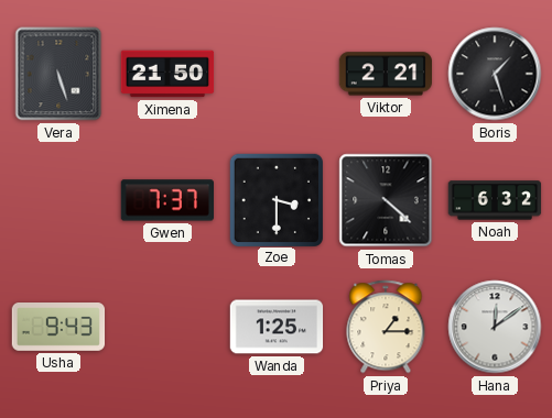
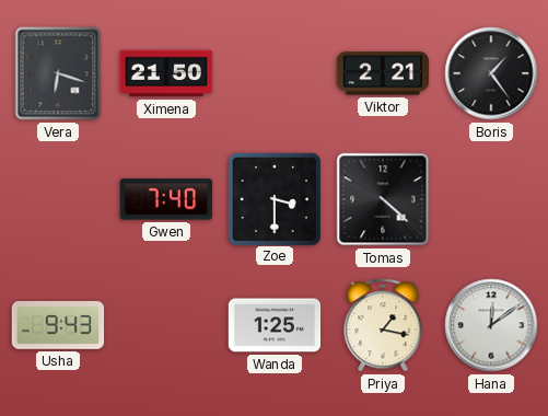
Vera: 5:27 -> 6:18 (58, 73)
Boris: 1:27 -> 1:24 (491, 73)
Gwen: 7:37 -> 7:40 (165, 199)
Noah: 6:32 -> none (495, 200)
Priya: 1:15 -> 1:17 (383, 325)
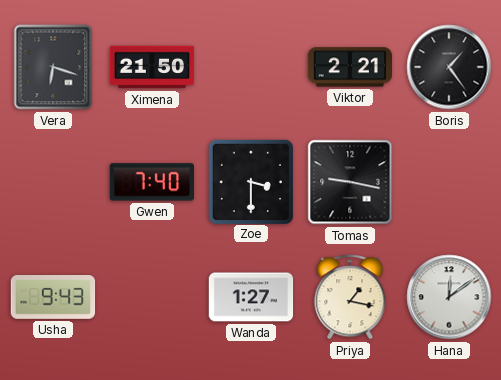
Tomas: 4:22 -> 9:17 (350, 182)
Wanda: 1:25 -> 1:27 (251, 297)
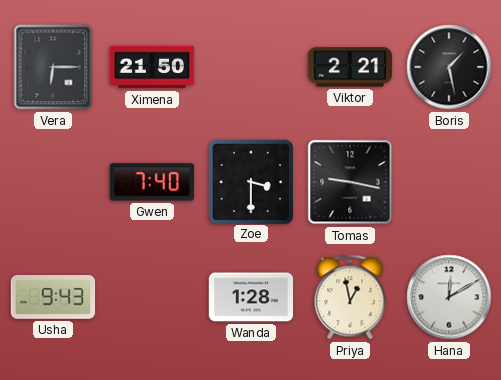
Vera: 6:18 -> 6:15 (53, 67)
Boris: 1:24 -> 1:28 (449, 67)
Wanda: 1:27 -> 1:28 (251, 297)
Priya: 1:17 -> 12:58 (350, 297)
Hana: 12:09 -> 12:10 (449, 297)
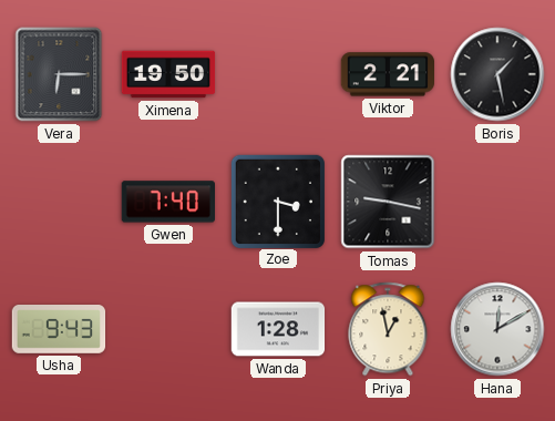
Ximena: 21:50 -> 19:50 (168, 74)
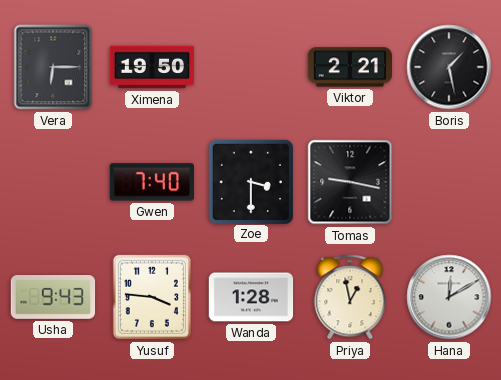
Yusuf: none -> 3:46 (152, 297)
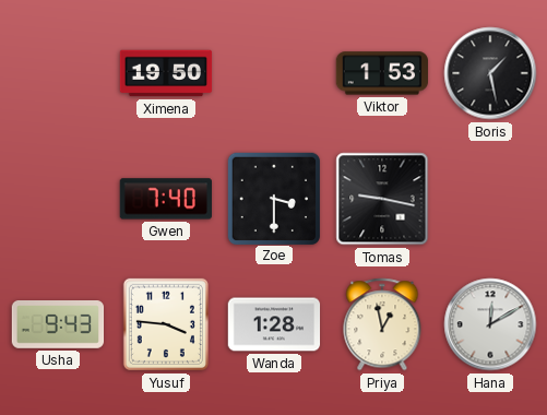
Vera: 6:15 -> none (53, 67)
Viktor: 2:21 -> 1:53 (381, 73)
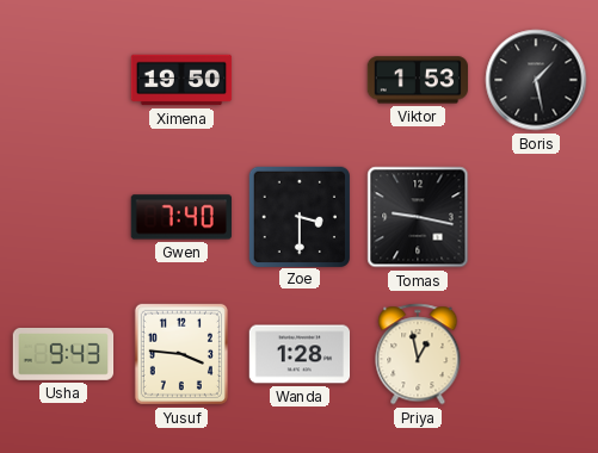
Hana: 12:10 -> none (490, 324)
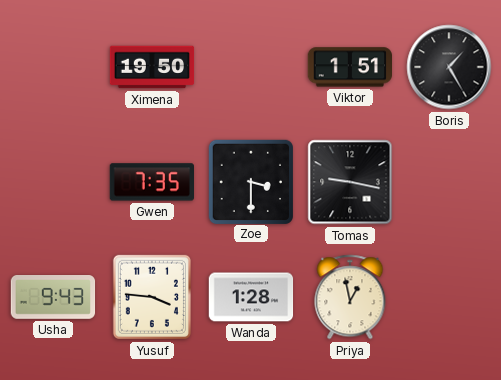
Viktor: 1:53 -> 1:51 (349, 67)
Boris: 1:28 -> 1:25 (449, 67)
Gwen: 7:40 -> 7:35 (151, 182)
